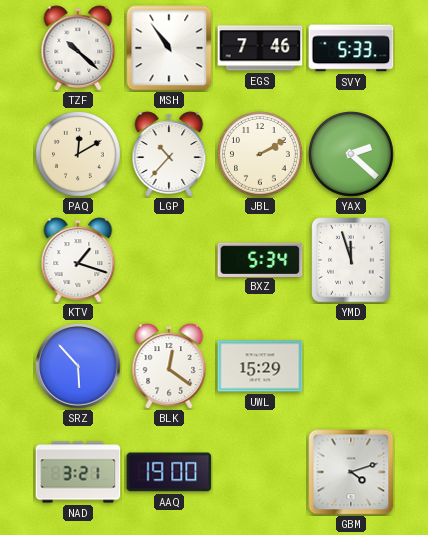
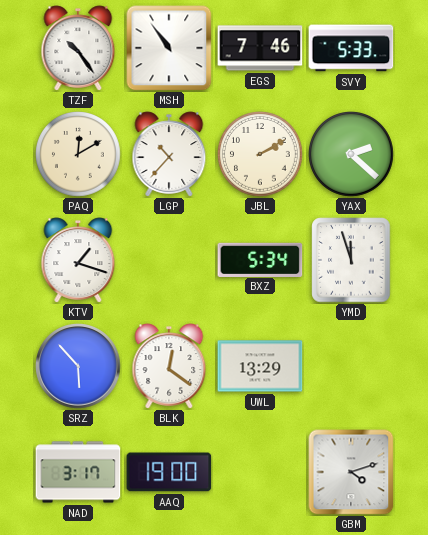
TZF: 10:22 -> 10:24 (78, 48)
UWL: 15:29 -> 13:29 (260, 366)
NAD: 3:21 -> 3:17 (78, 472)
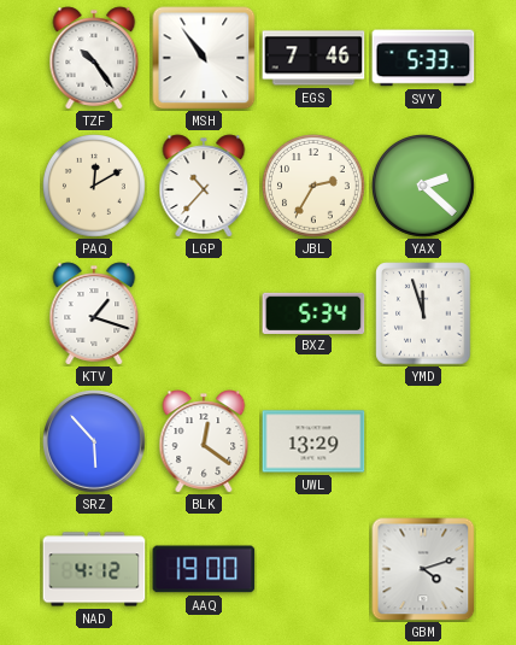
JBL: 2:10 -> 2:35 (315, 187)
NAD: 3:17 -> 4:12 (94, 569)
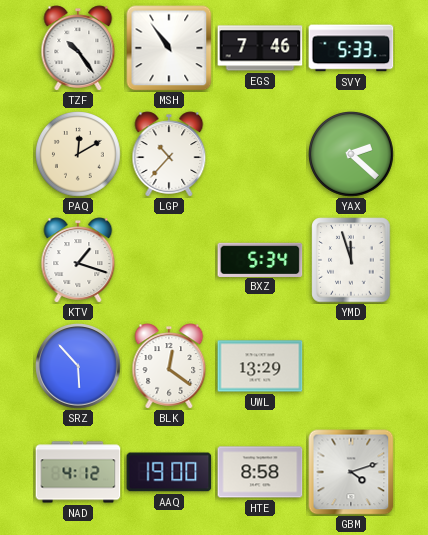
JBL: 2:35 -> none (315, 187)
HTE: none -> 8:58 (260, 472)
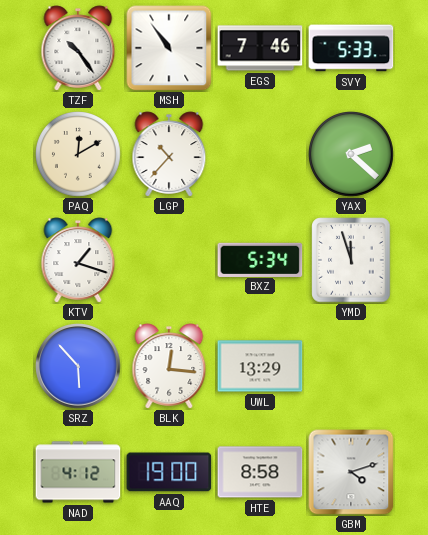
BLK: 12:21 -> 12:16 (169, 366)
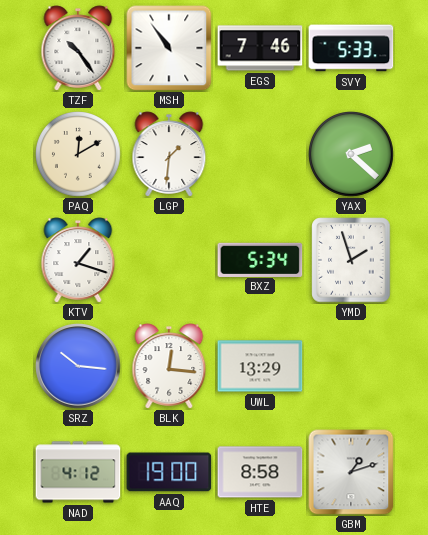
LGP: 10:37 -> 1:31 (169, 154)
YMD: 11:57 -> 1:57 (351, 260)
SRZ: 5:53 -> 10:16 (78, 366)
GBM: 4:12 -> 1:12 (351, 472)
